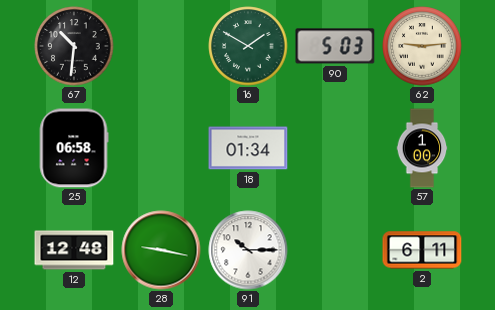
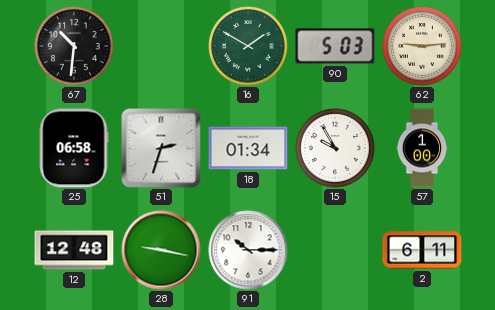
51: none -> 2:33 (161, 148)
15: none -> 9:55 (335, 148)
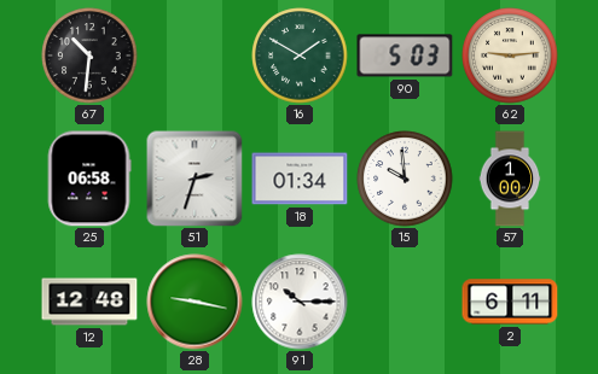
15: 9:55 -> 9:59 (405, 179)
